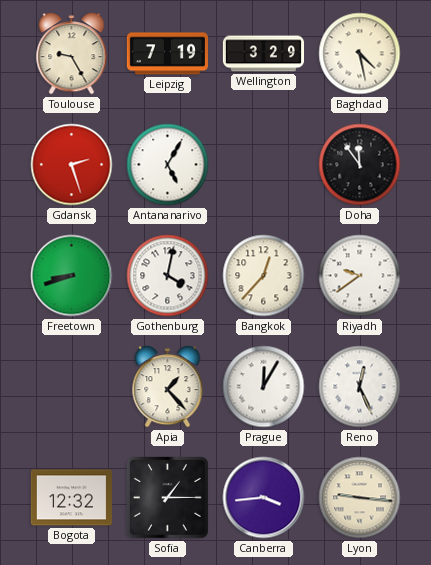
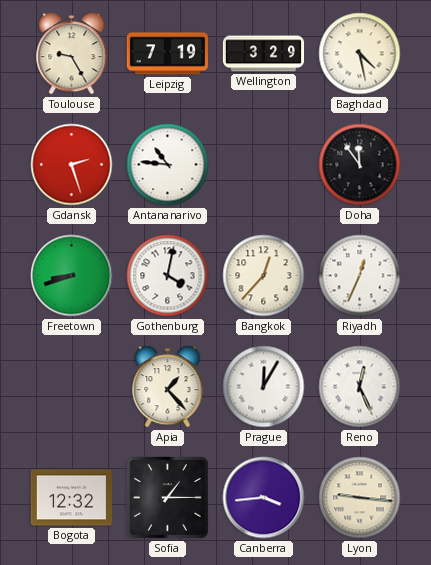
Antananarivo: 5:05 -> 10:46 (168, 165)
Riyadh: 9:39 -> 12:34 (360, 276)
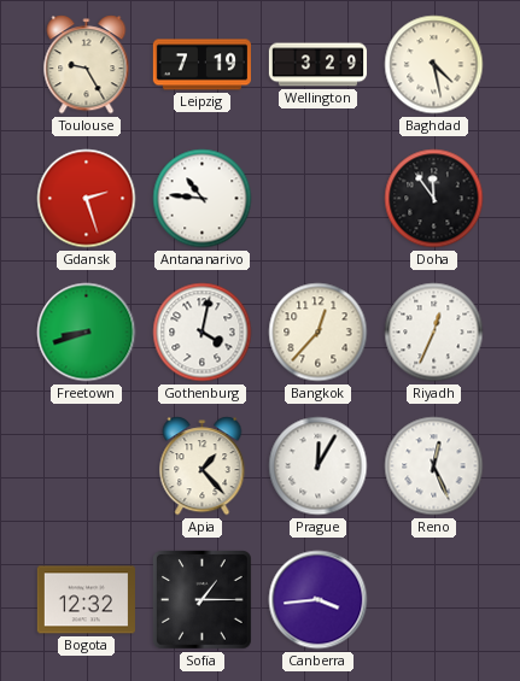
Lyon: 9:16 -> none (360, 498)
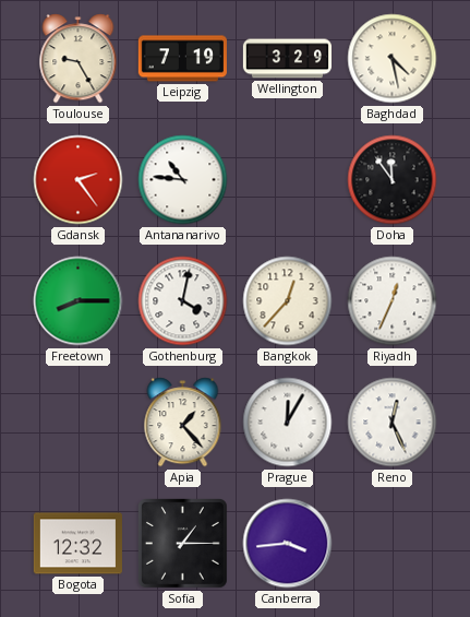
Gdansk: 2:27 -> 2:24 (79, 180)
Freetown: 8:42 -> 8:15 (79, 301)
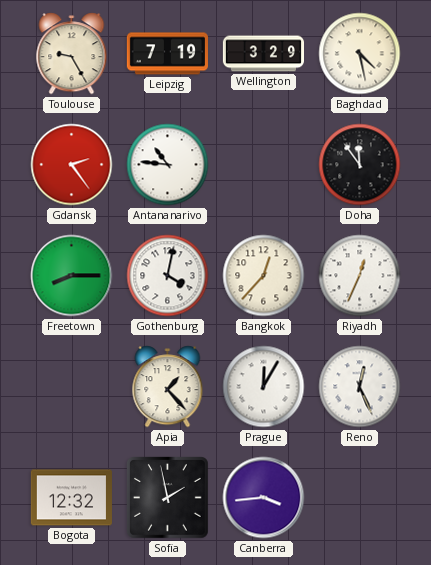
Sofia: 1:15 -> 1:58 (168, 498)
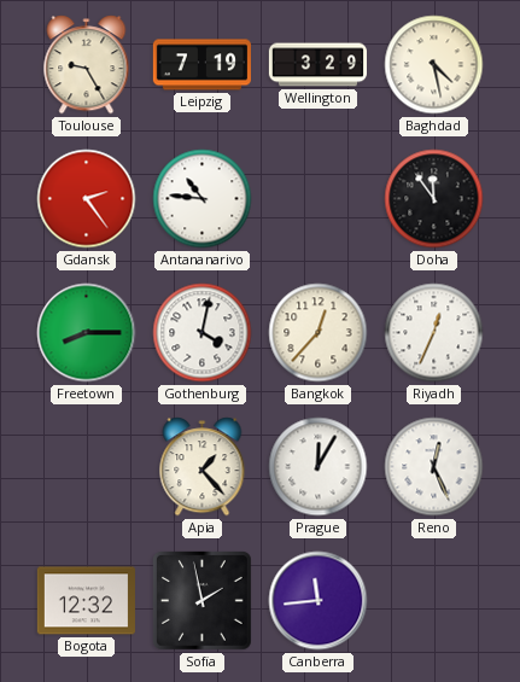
Canberra: 3:44 -> 11:44 (319, 601)
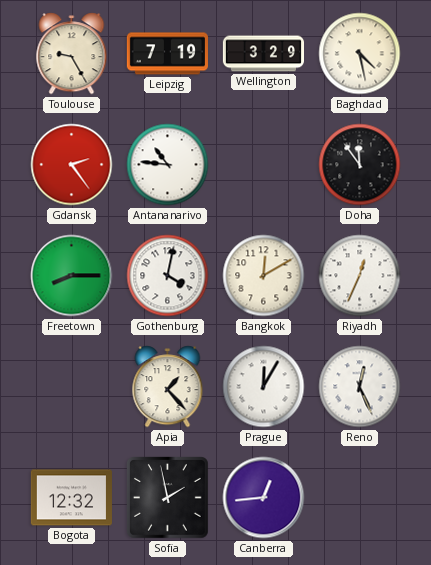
Bangkok: 12:37 -> 12:10 (264, 276)
Canberra: 11:44 -> 12:44 (264, 498)
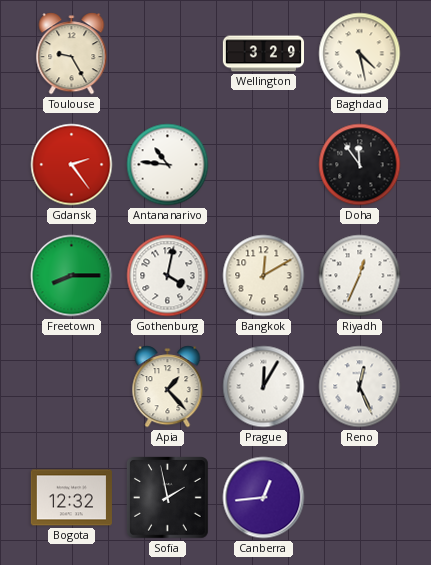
Leipzig: 7:19 -> none (167, 54)
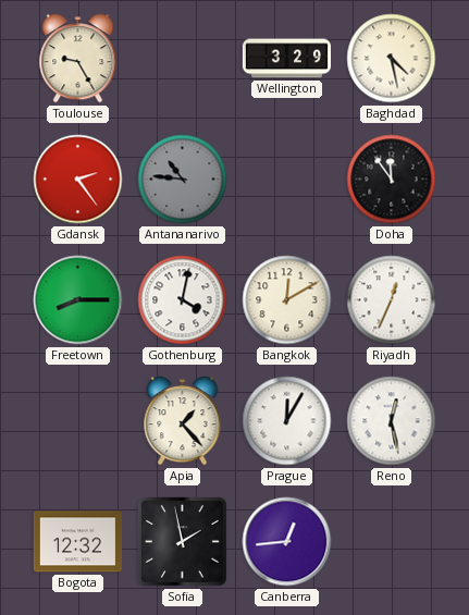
Antananarivo dial: white -> grey (183, 180)
Reno: 12:26 -> 12:28 (392, 421)
